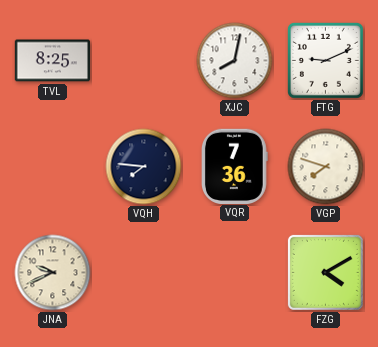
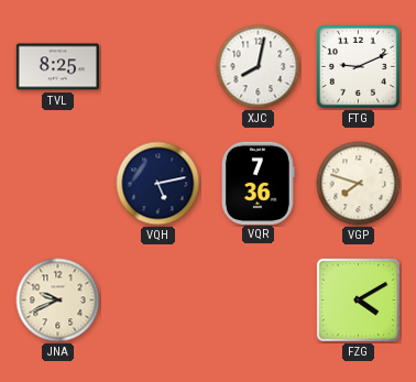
VQH: 7:46 -> 5:13 (158, 184)
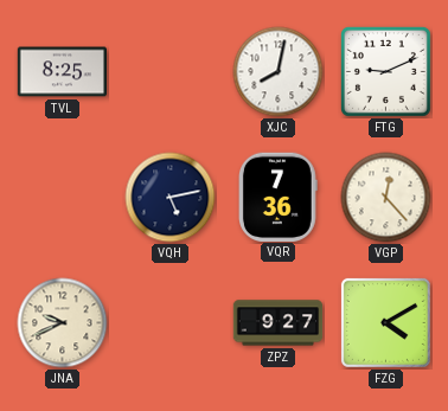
VGP: 7:48 -> 12:23 (386, 198)
ZPZ: none -> 9:27 (279, 323)
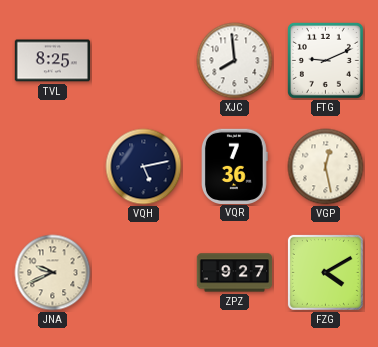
XJC: 8:02 -> 7:59 (235, 61)
VGP: 12:23 -> 12:28 (326, 167)
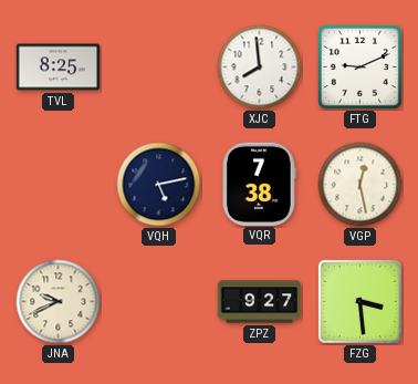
VQR: 7:36 -> 7:38 (260, 184)
FZG: 4:10 -> 3:29 (359, 301)
